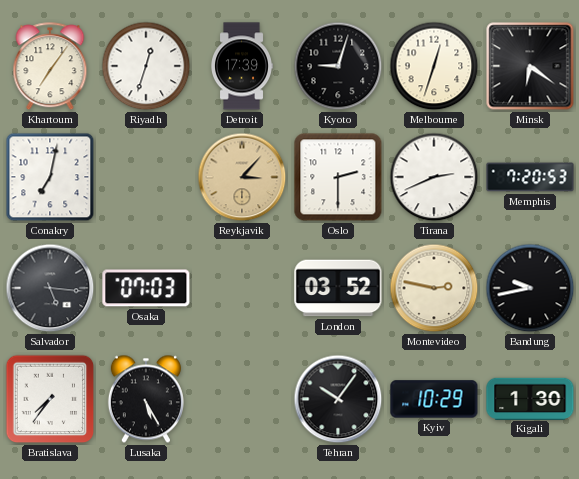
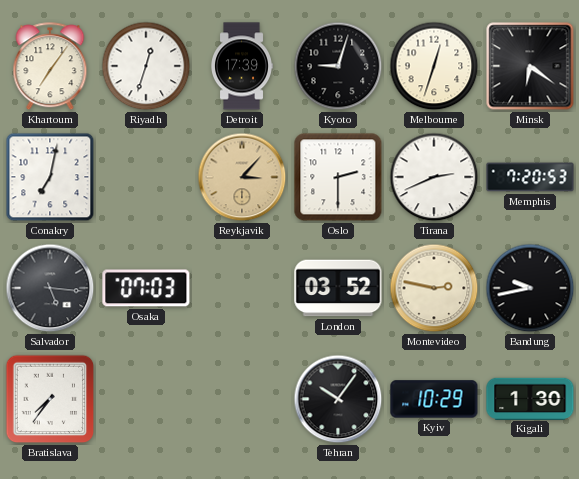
Lusaka: 5:25 -> none (146, 399)
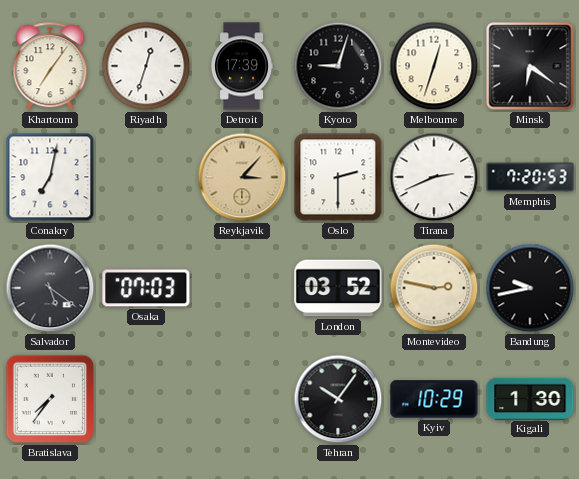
Salvador: 5:16 -> 5:21 (50, 288)
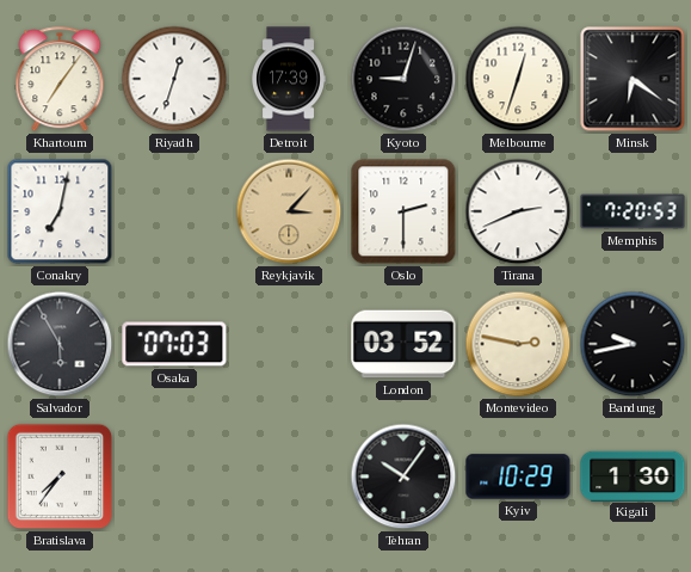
Salvador: 5:21 -> 5:55 (60, 344)
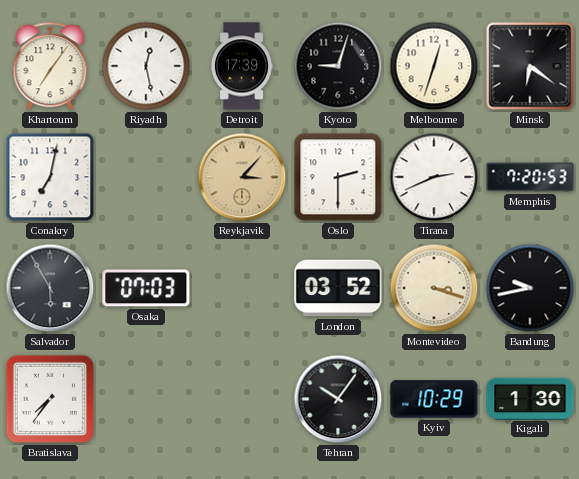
Riyadh: 12:33 -> 12:28 (146, 66)
Montevideo: 2:47 -> 3:18 (434, 288)
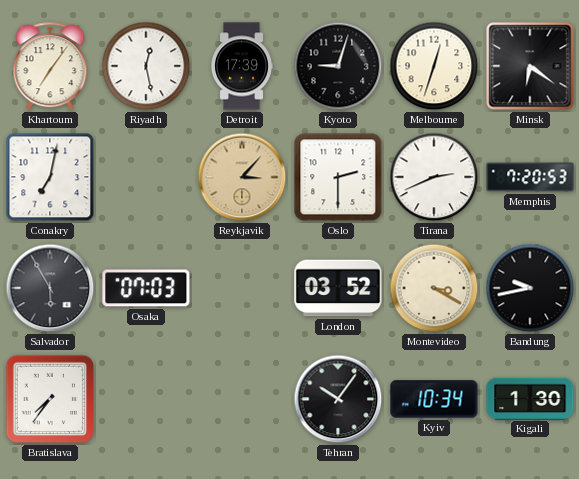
Montevideo: 3:18 -> 3:20 (434, 288)
Kyiv: 10:29 -> 10:34 (434, 399)
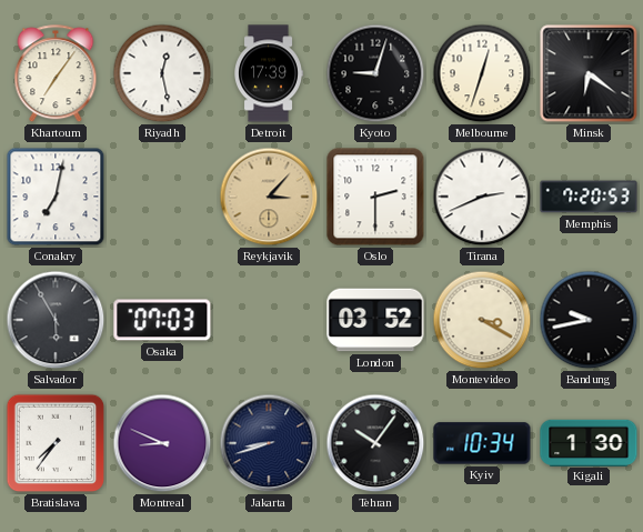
Montreal: none -> 8:49 (162, 443)
Jakarta: none -> 8:42 (269, 443)
